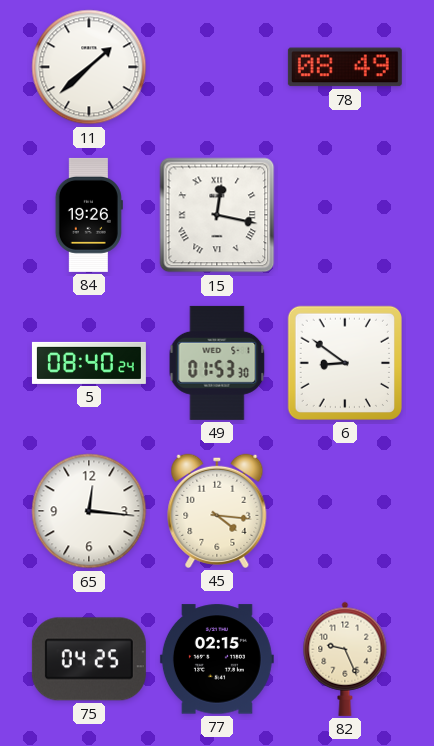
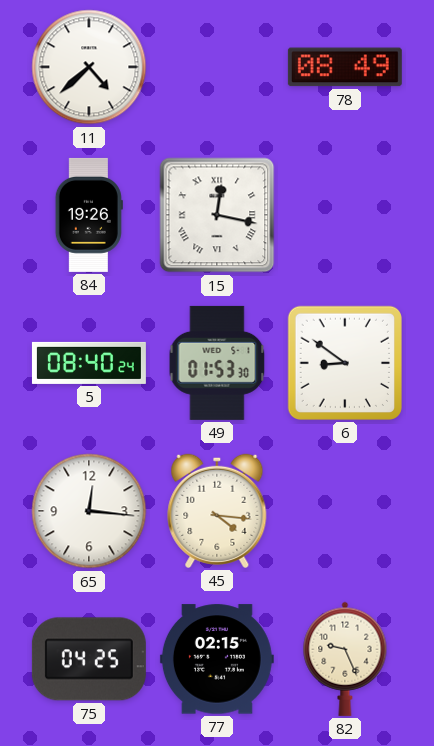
11: 1:38 -> 4:38 (89, 67)
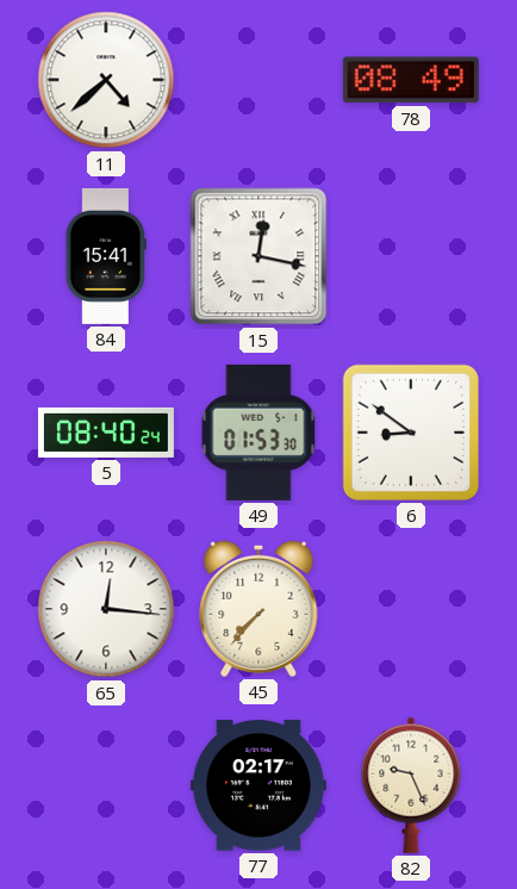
84: 19:26 -> 15:41 (106, 256)
45: 4:16 -> 7:37 (258, 609)
75: 04:25 -> none (89, 659)
77: 02:15 -> 02:17 (258, 785)
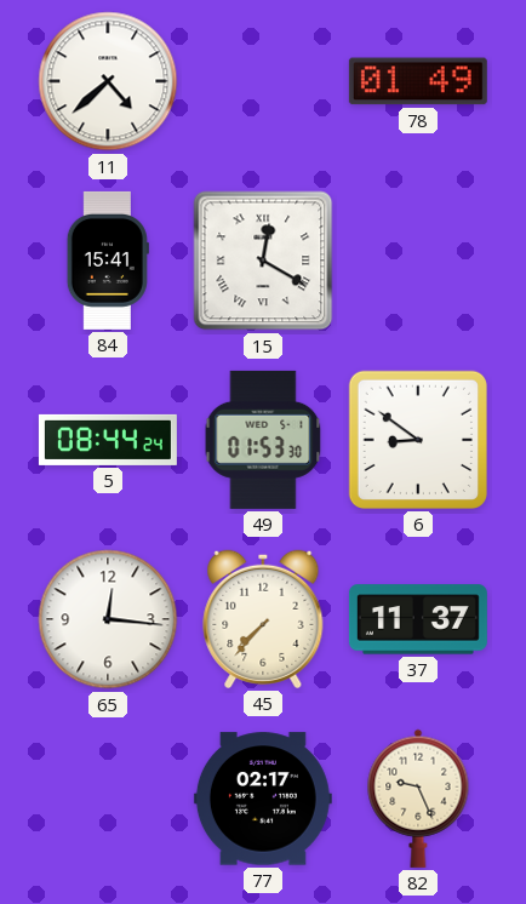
78: 08:49 -> 01:49 (418, 81)
15: 12:17 -> 12:20 (263, 261)
5: 08:40 -> 08:44 (108, 440)
37: none -> 11:37 (418, 619)
